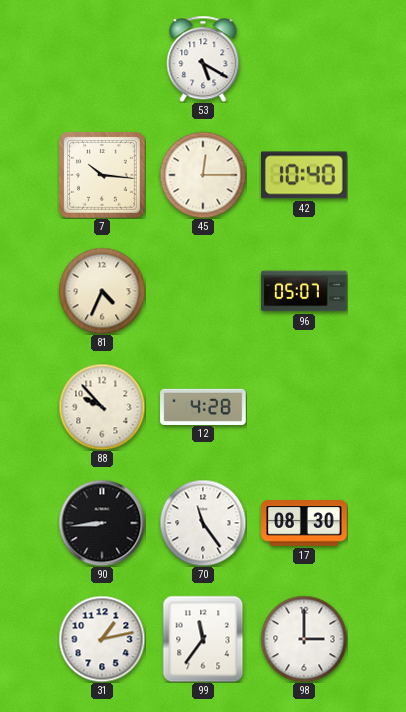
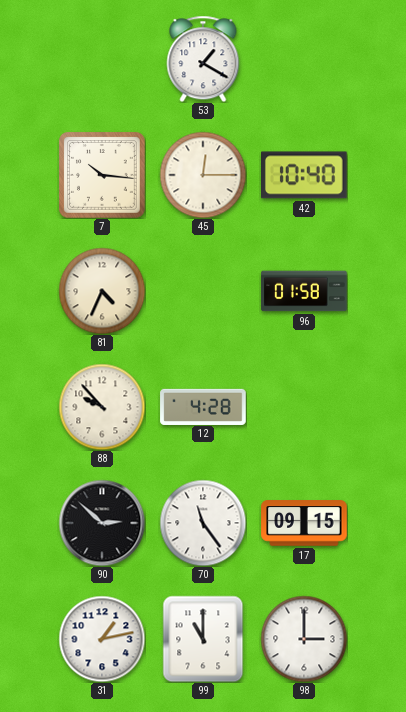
53: 5:20 -> 1:20 (203, 59)
96: 05:07 -> 01:58 (304, 291)
90: 8:44 -> 2:52 (102, 523)
17: 08:30 -> 09:15 (304, 523)
99: 11:36 -> 11:00 (203, 639)
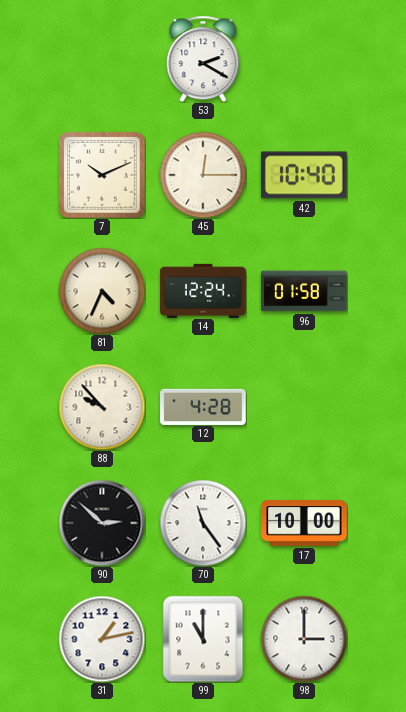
53: 1:20 -> 2:20 (203, 59)
7: 10:16 -> 10:11 (103, 176)
14: none -> 12:24 (203, 290)
17: 09:15 -> 10:00 (304, 523)
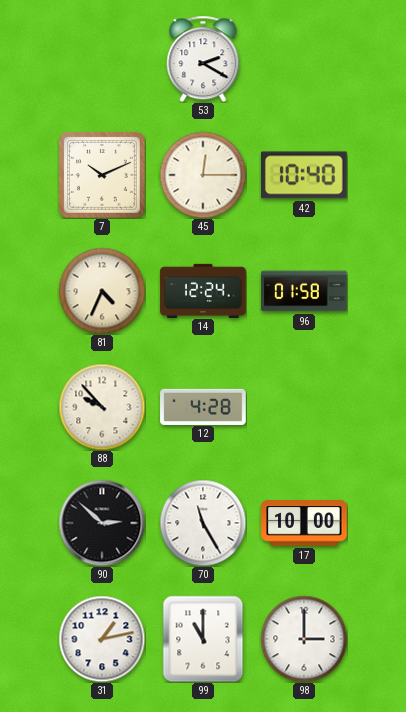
70: 11:24 -> 11:25 (203, 523)
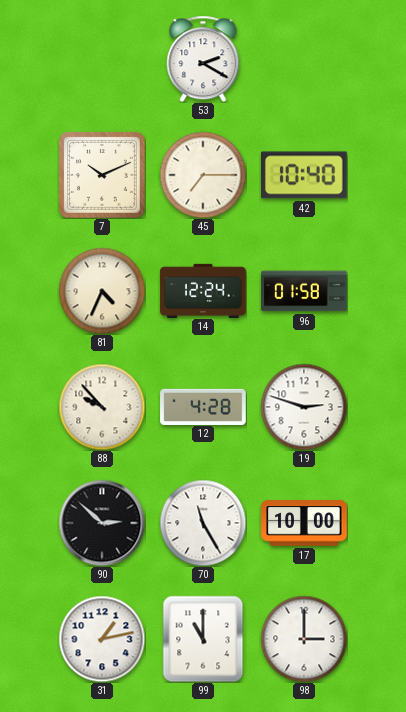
45: 12:15 -> 7:15 (203, 175)
19: none -> 2:48 (304, 407)
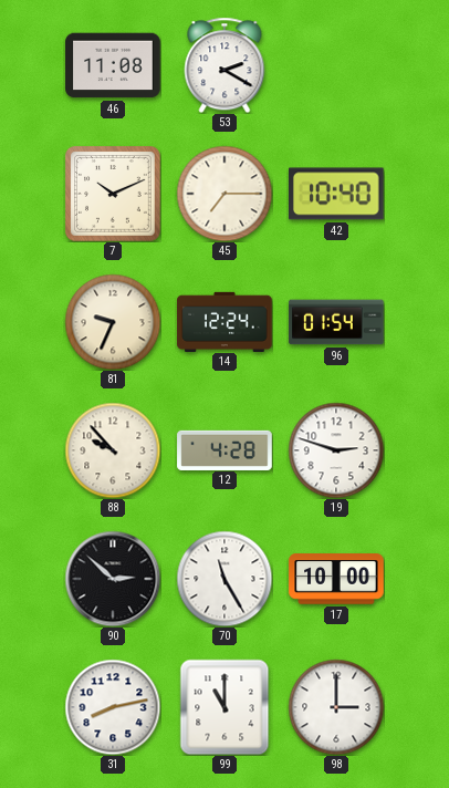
46: none -> 11:08 (113, 65)
81: 4:34 -> 9:34 (113, 322)
96: 01:58 -> 01:54 (336, 322)
31: 1:13 -> 8:13 (113, 707)
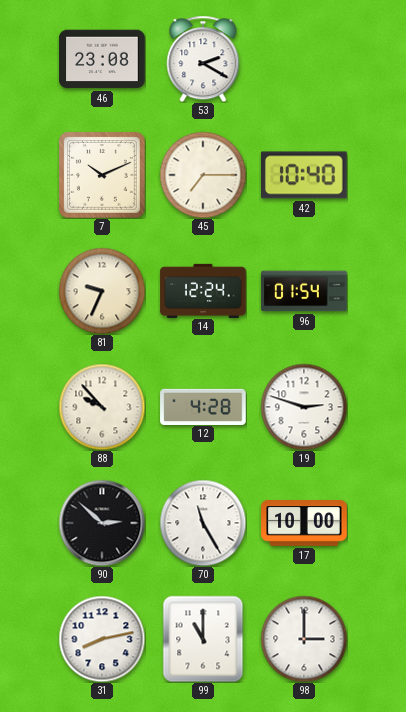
46: 11:08 -> 23:08 (102, 59)
